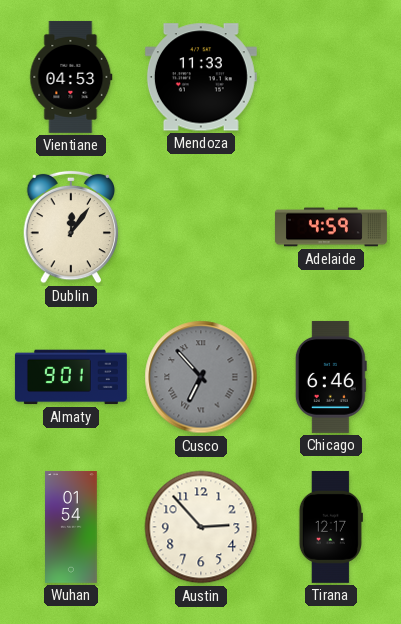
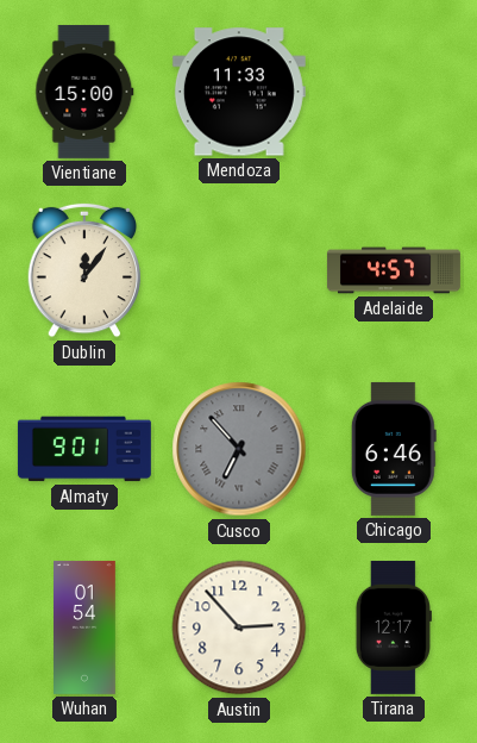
Vientiane: 04:53 -> 15:00 (84, 92)
Adelaide: 4:59 -> 4:57 (394, 270)
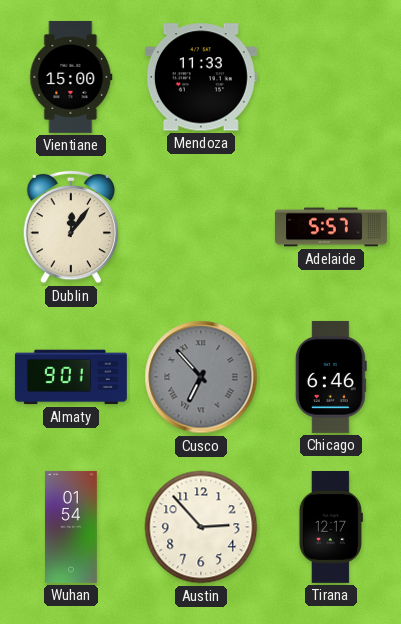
Adelaide: 4:57 -> 5:57 (331, 227)
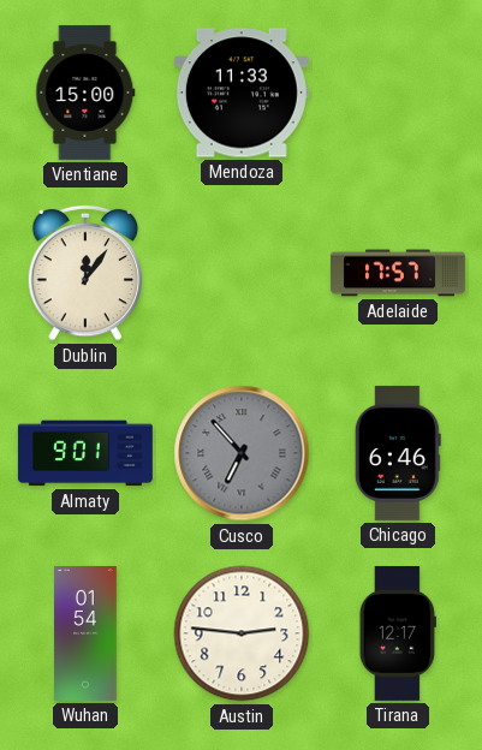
Adelaide: 5:57 -> 17:57 (398, 273)
Austin: 2:53 -> 2:46 (242, 633)
